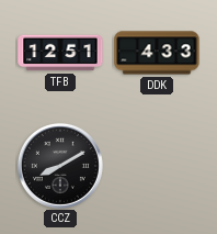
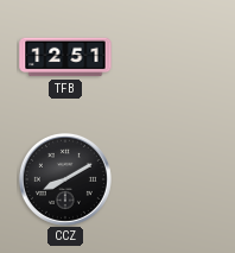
DDK: 4:33 -> none (157, 53)
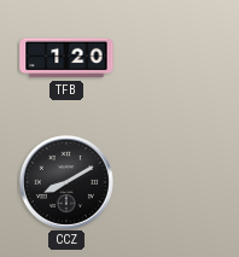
TFB: 12:51 -> 1:20 (66, 58)
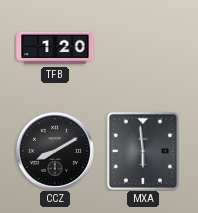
MXA: none -> 5:59 (143, 151)
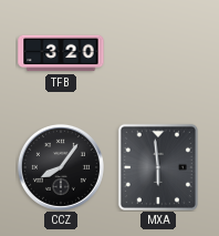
TFB: 1:20 -> 3:20 (61, 53)
CCZ: 8:10 -> 8:06 (61, 167)
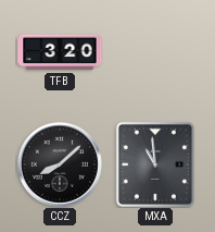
CCZ: 8:06 -> 8:08 (60, 164)
MXA: 5:59 -> 10:59 (155, 164)
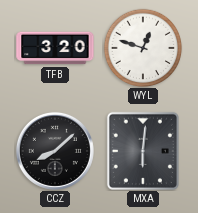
WYL: none -> 12:48 (143, 48)
MXA: 10:59 -> 6:01 (143, 151)
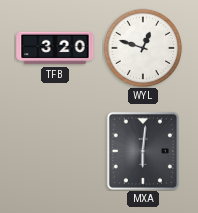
CCZ: 8:08 -> none (55, 151)
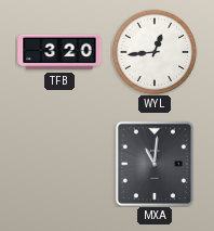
WYL: 12:48 -> 12:44 (155, 52)
MXA: 6:01 -> 11:01 (155, 164)
